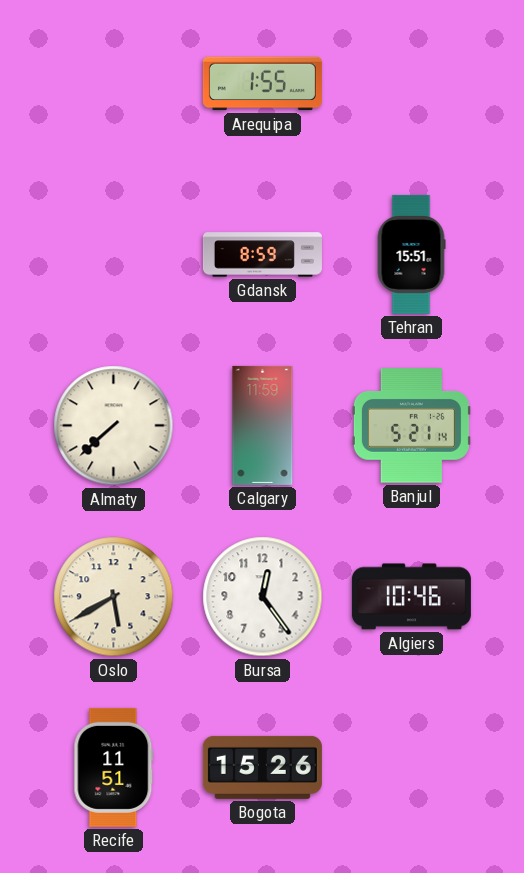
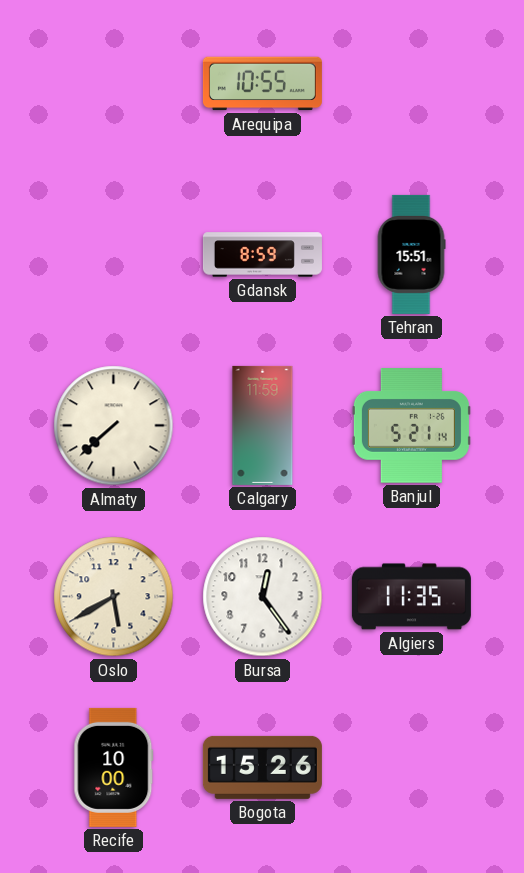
Arequipa: 1:55 -> 10:55 (262, 84)
Algiers: 10:46 -> 11:35 (411, 597)
Recife: 11:51 -> 10:00 (114, 767)
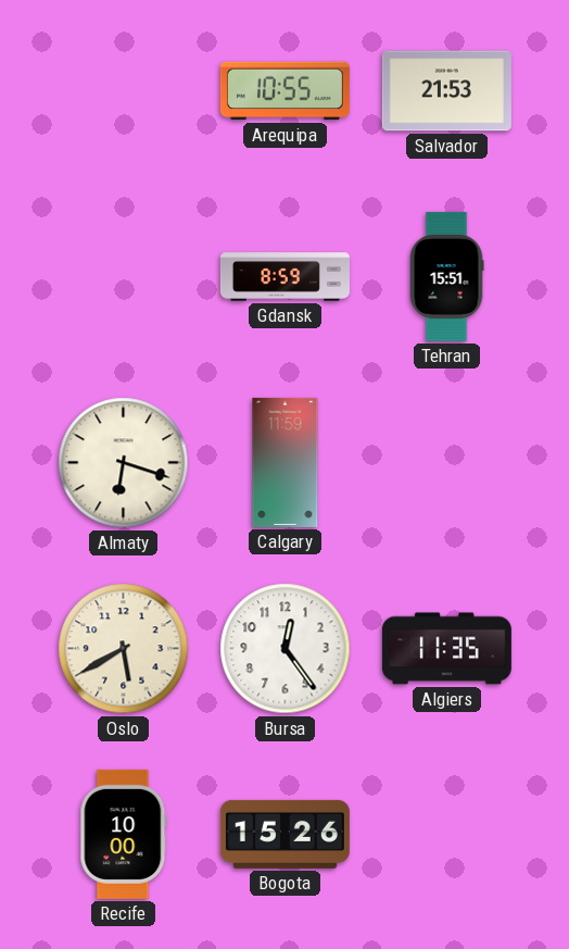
Salvador: none -> 21:53 (446, 91)
Almaty: 7:38 -> 6:18 (124, 463)
Banjul: 5:21 -> none (411, 426)
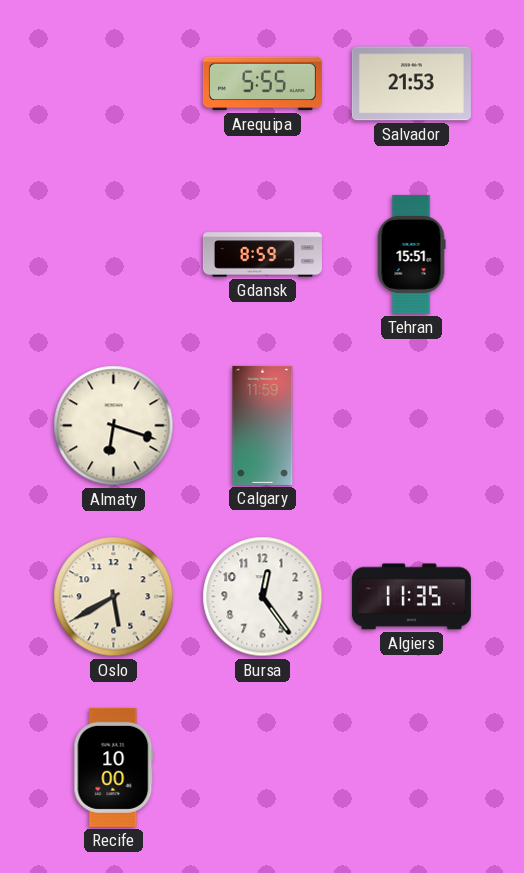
Arequipa: 10:55 -> 5:55 (262, 84)
Bogota: 15:26 -> none (284, 834)
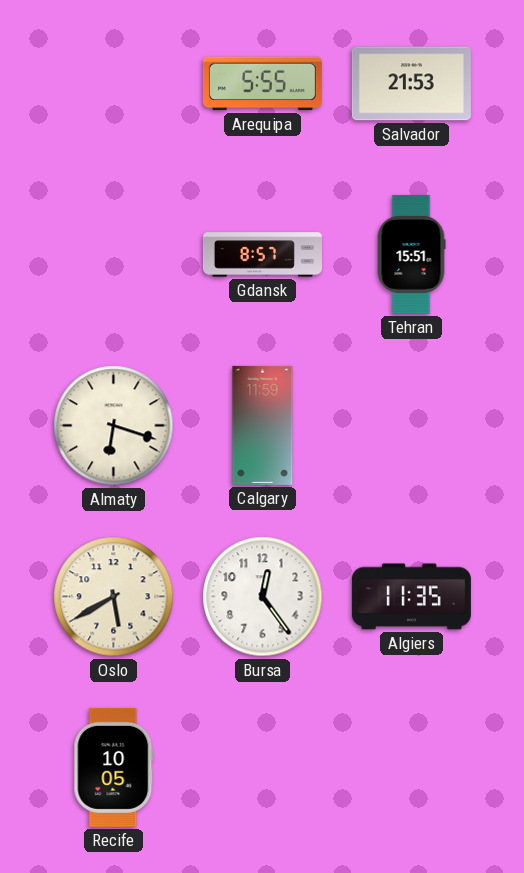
Gdansk: 8:59 -> 8:57 (262, 255)
Recife: 10:00 -> 10:05 (114, 767)
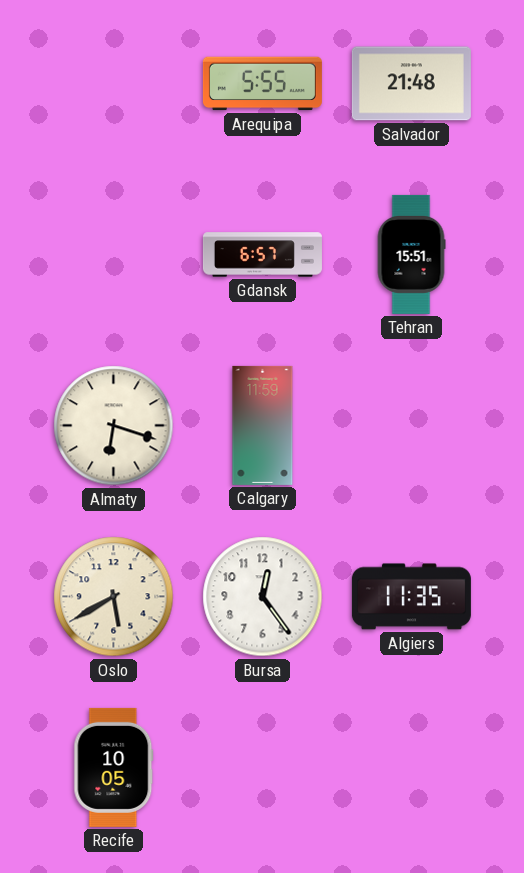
Salvador: 21:53 -> 21:48 (411, 84)
Gdansk: 8:57 -> 6:57 (262, 255)
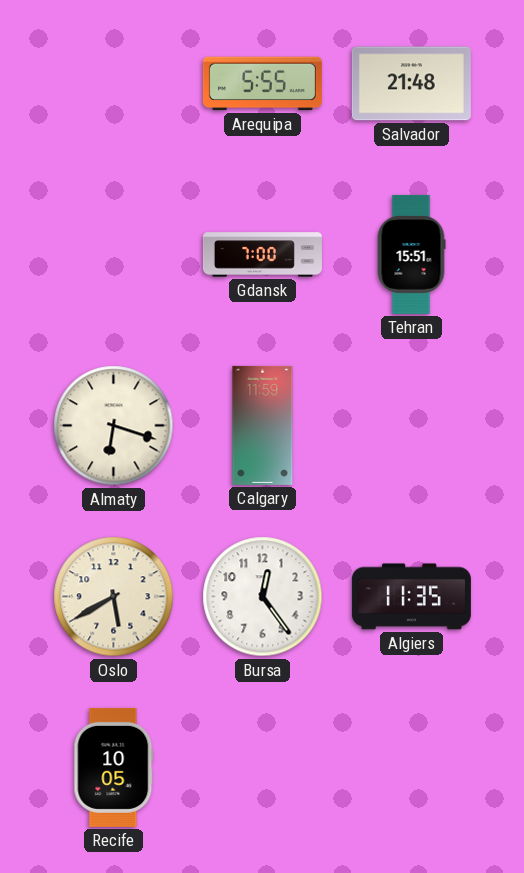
Gdansk: 6:57 -> 7:00 (262, 255)
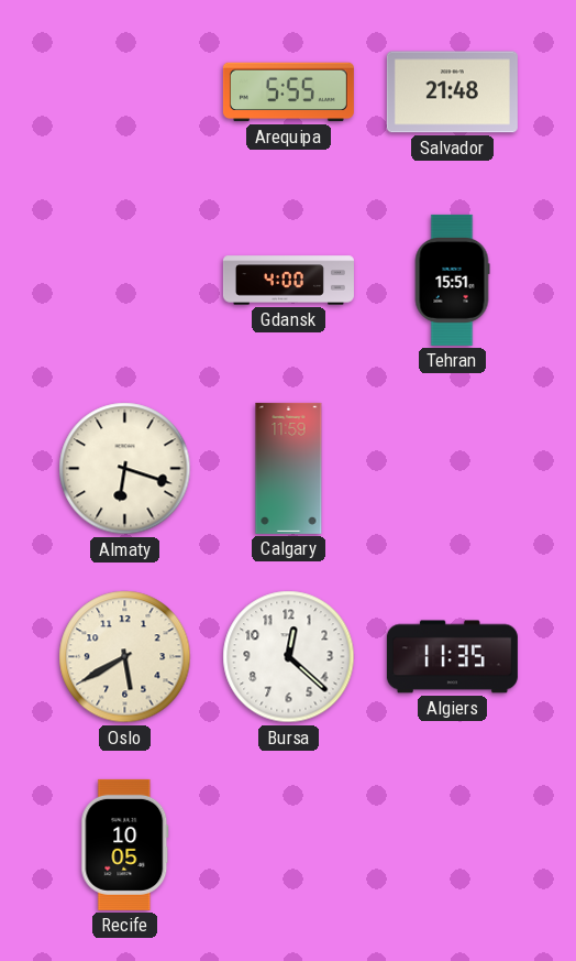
Gdansk: 7:00 -> 4:00 (288, 281)
Bursa: 12:24 -> 12:22 (289, 657)
